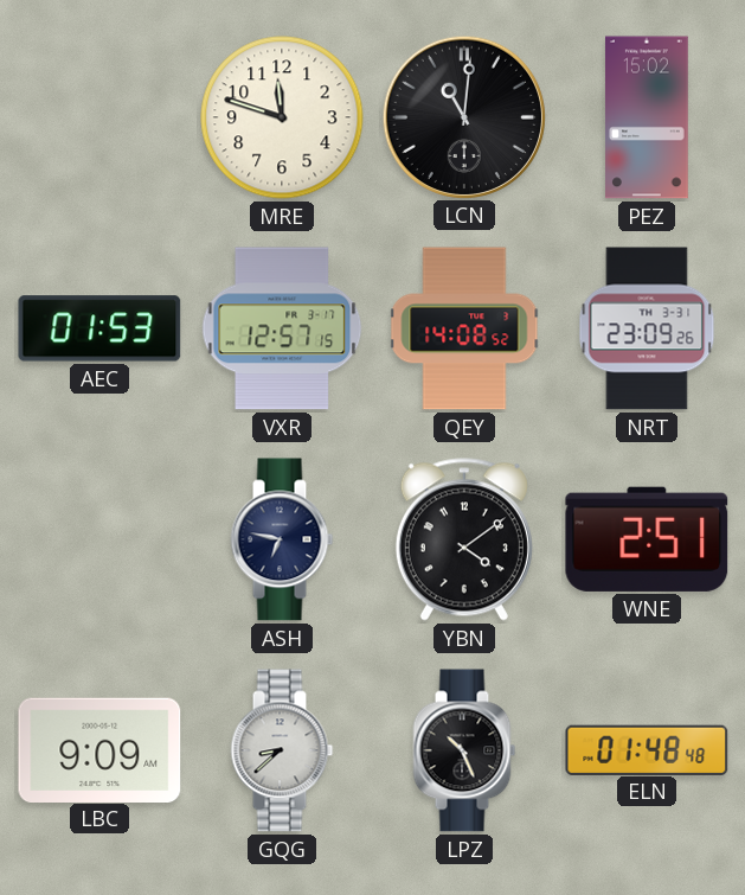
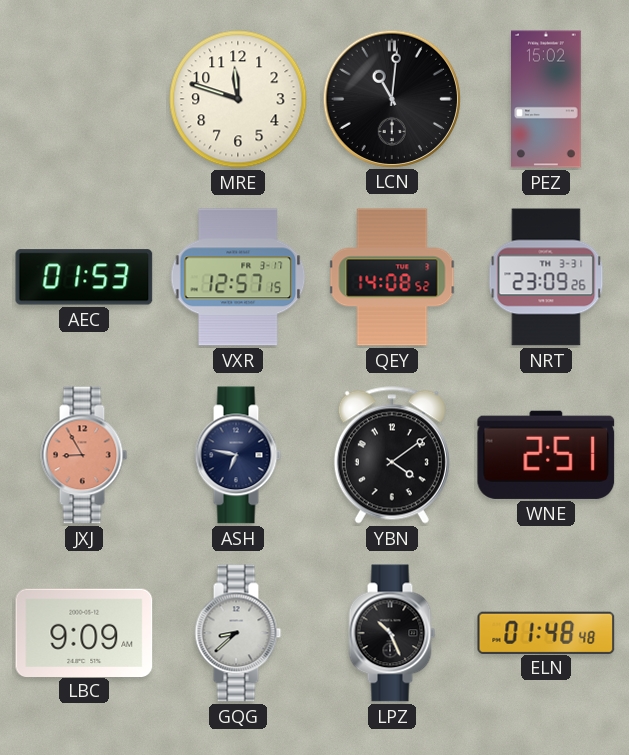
JXJ: none -> 8:55 (84, 455)
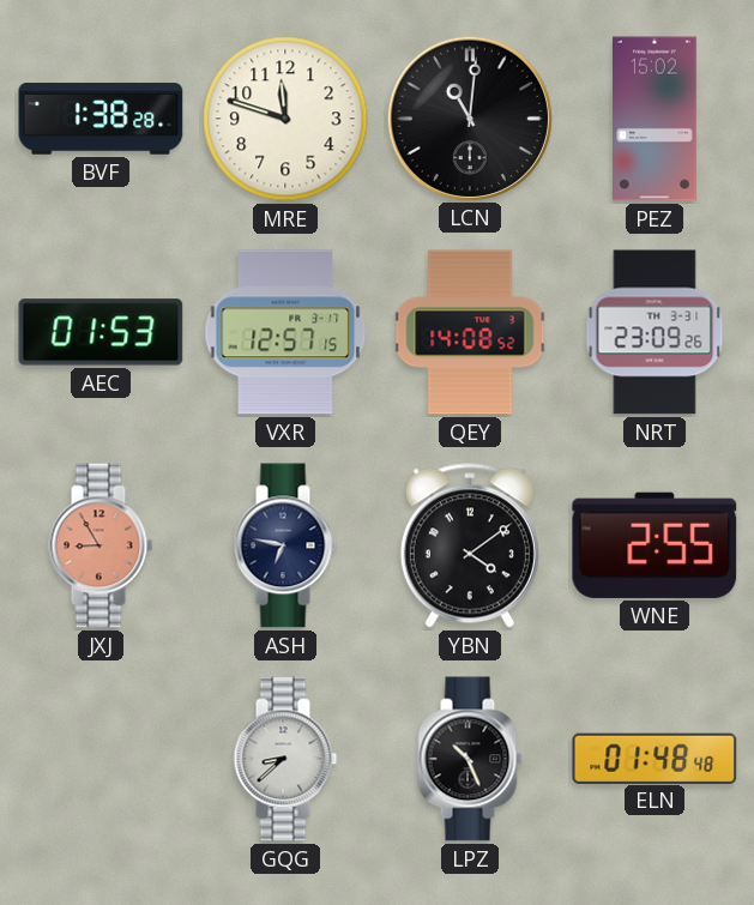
BVF: none -> 1:38 (101, 119)
WNE: 2:51 -> 2:55 (655, 545)
LBC: 9:09 -> none (84, 632)
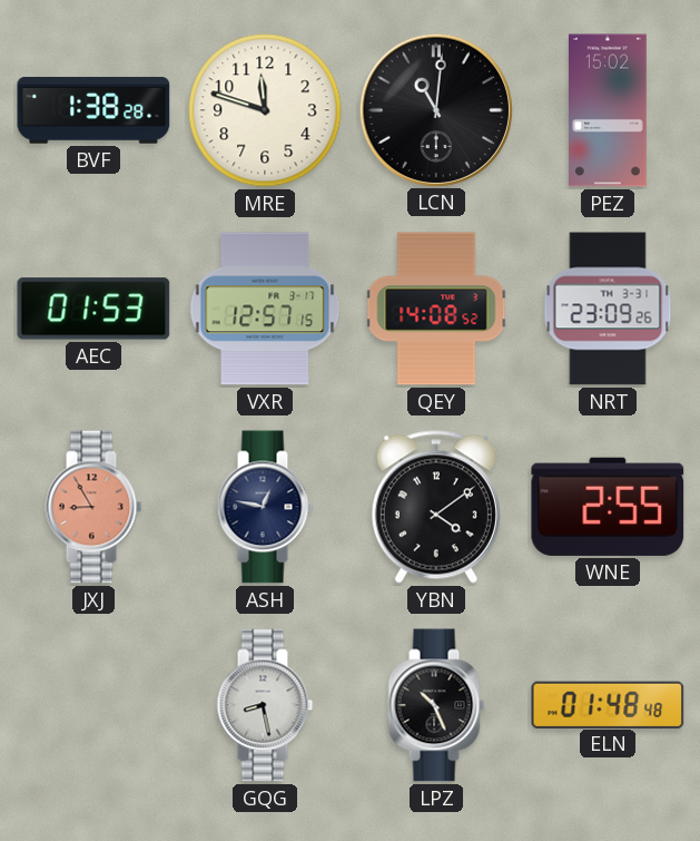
ASH: 6:47 -> 12:47 (265, 507)
GQG: 8:38 -> 8:28 (265, 705)
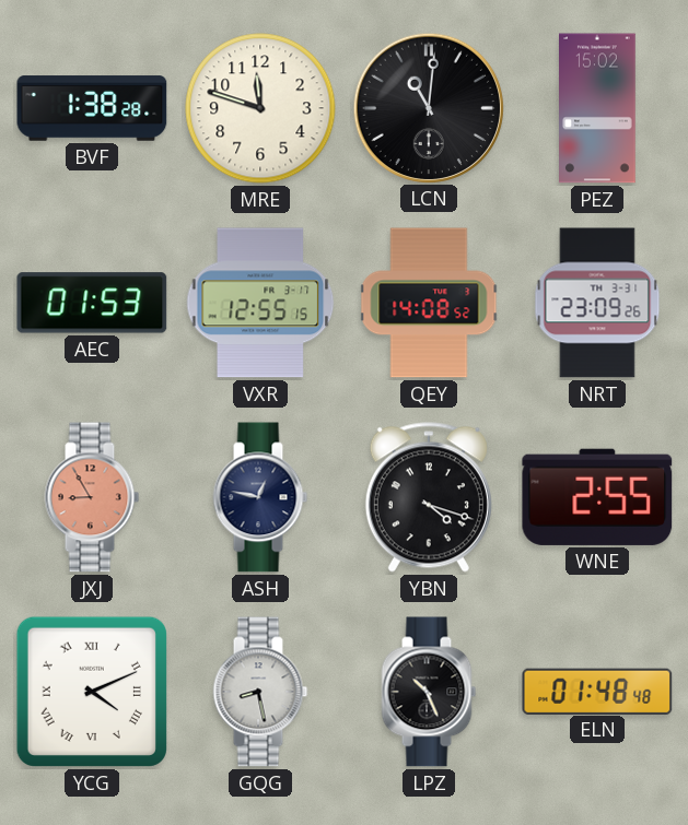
VXR: 12:57 -> 12:55 (260, 303)
YBN: 4:09 -> 4:18 (429, 497)
YCG: none -> 4:11 (92, 692)
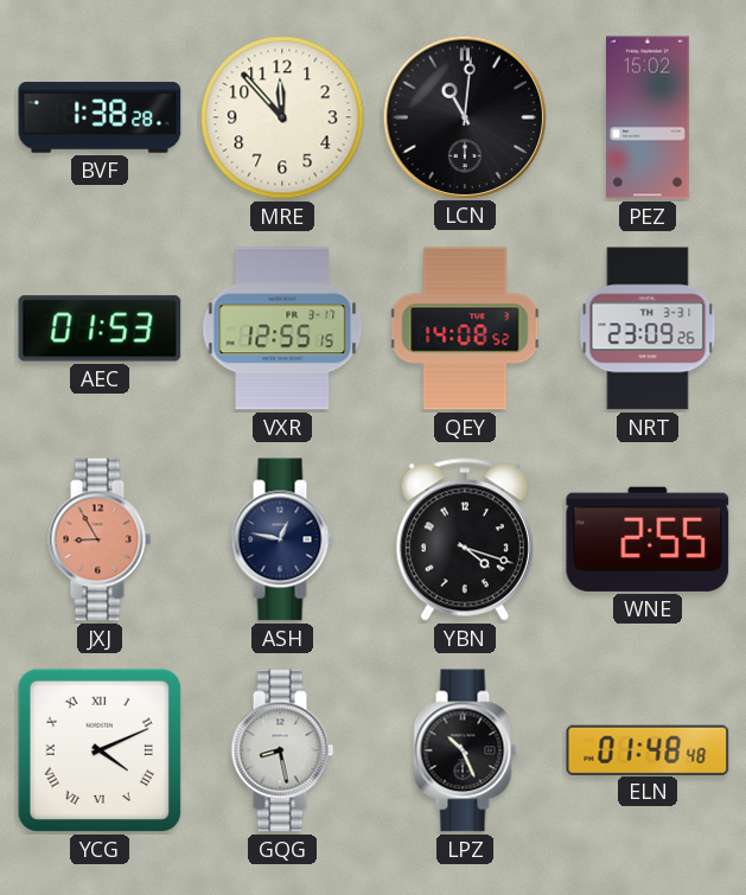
MRE: 11:48 -> 11:53 (282, 117)
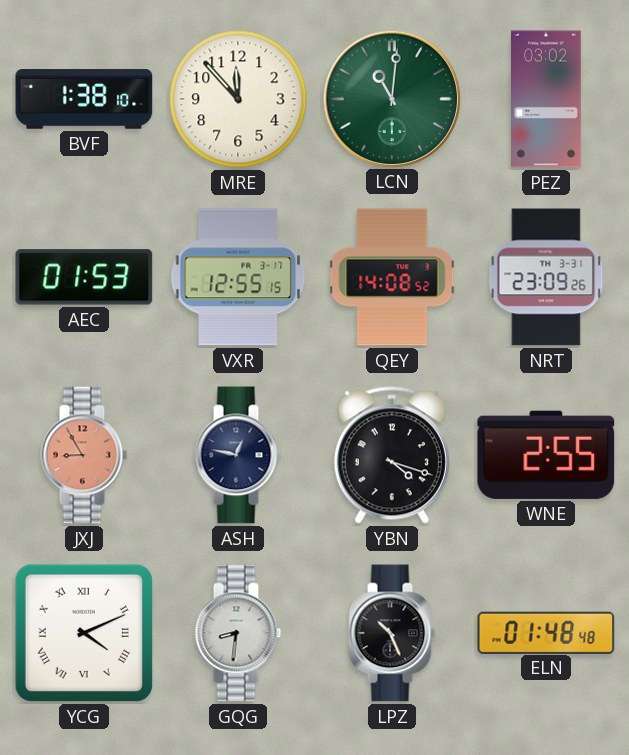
BVF: 1:38:28 -> 1:38:10 (84, 99)
LCN dial: black -> green (391, 98)
PEZ: 15:02 -> 03:02 (547, 99)
GQG: 8:28 -> 8:31 (238, 633)
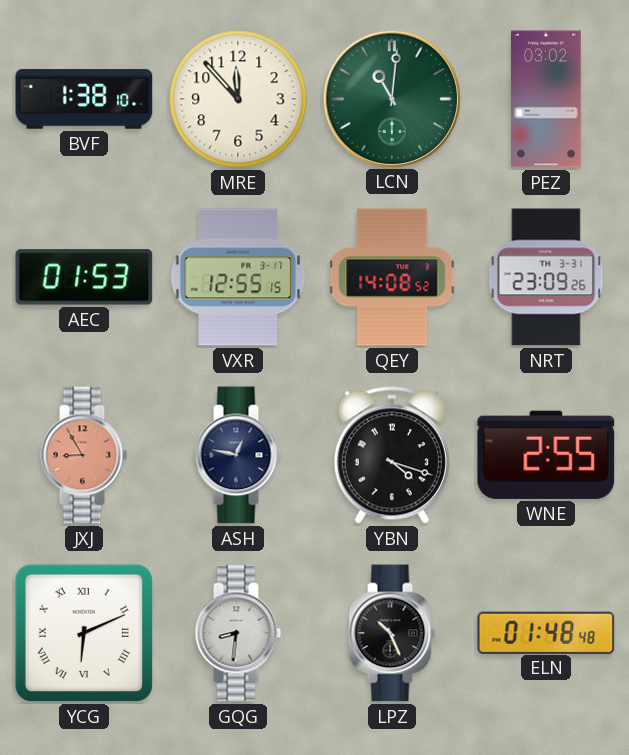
YCG: 4:11 -> 6:11 (84, 633)
